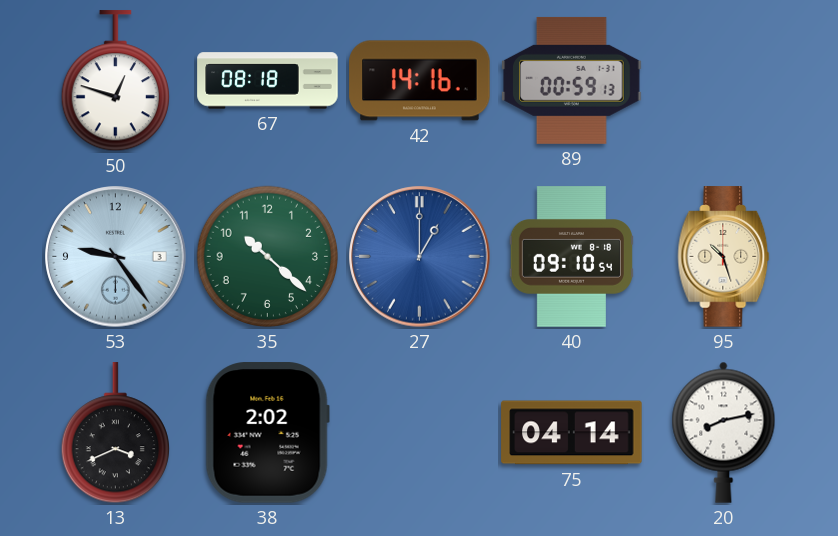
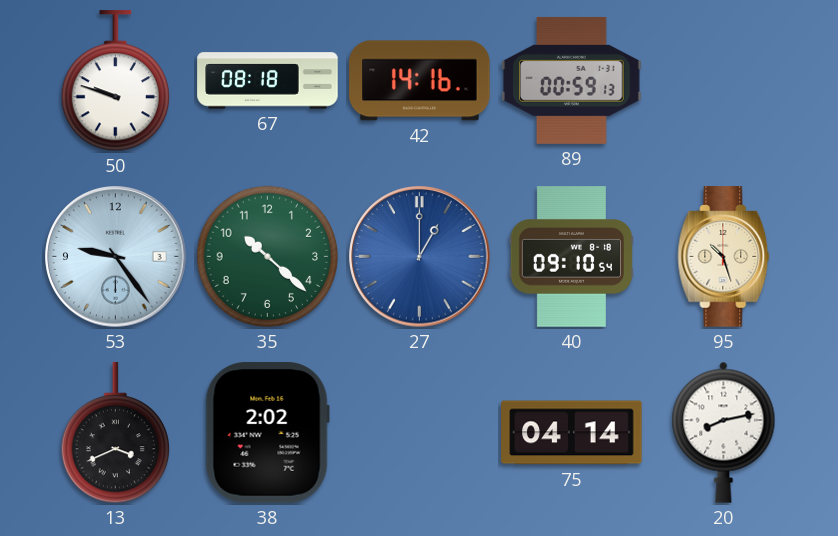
50: 12:48 -> 9:48 (115, 81)
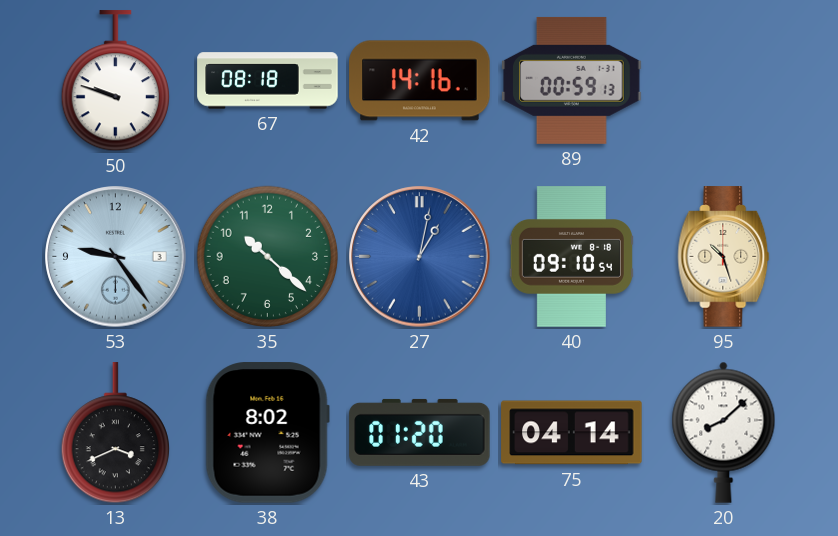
27: 1:00 -> 1:02 (420, 257)
38: 2:02 -> 8:02 (267, 433)
43: none -> 01:20 (420, 432)
20: 8:13 -> 8:08 (724, 432)
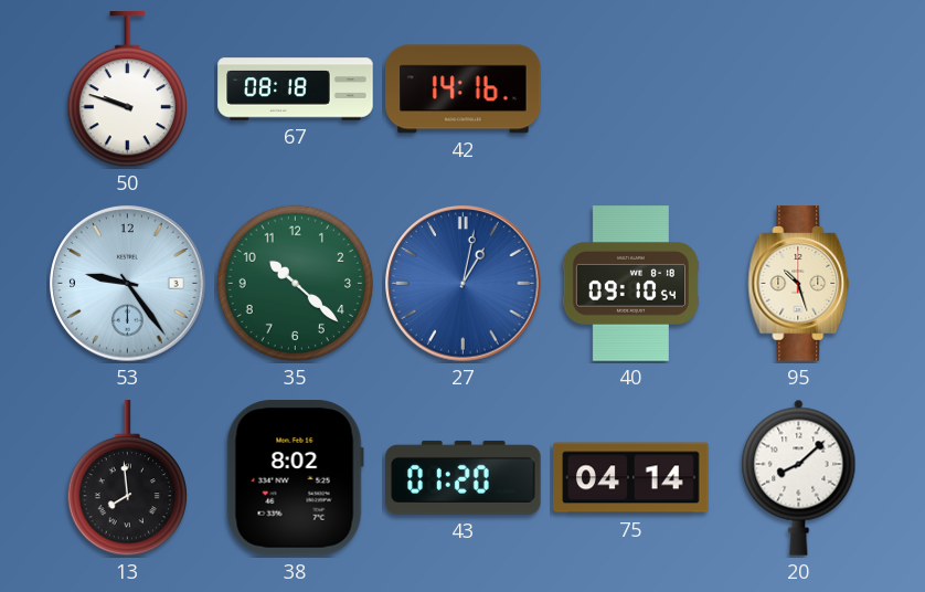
89: 00:59 -> none (572, 80)
13: 3:41 -> 7:59 (127, 478)
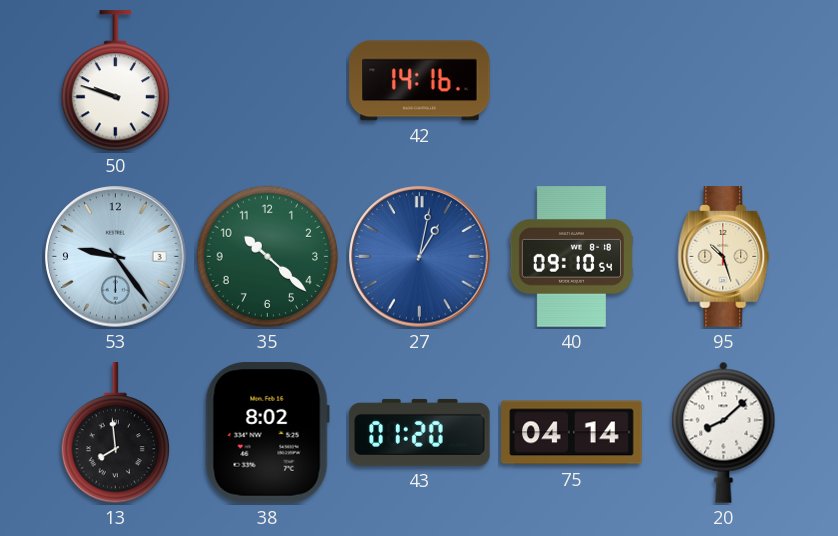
67: 08:18 -> none (296, 89)
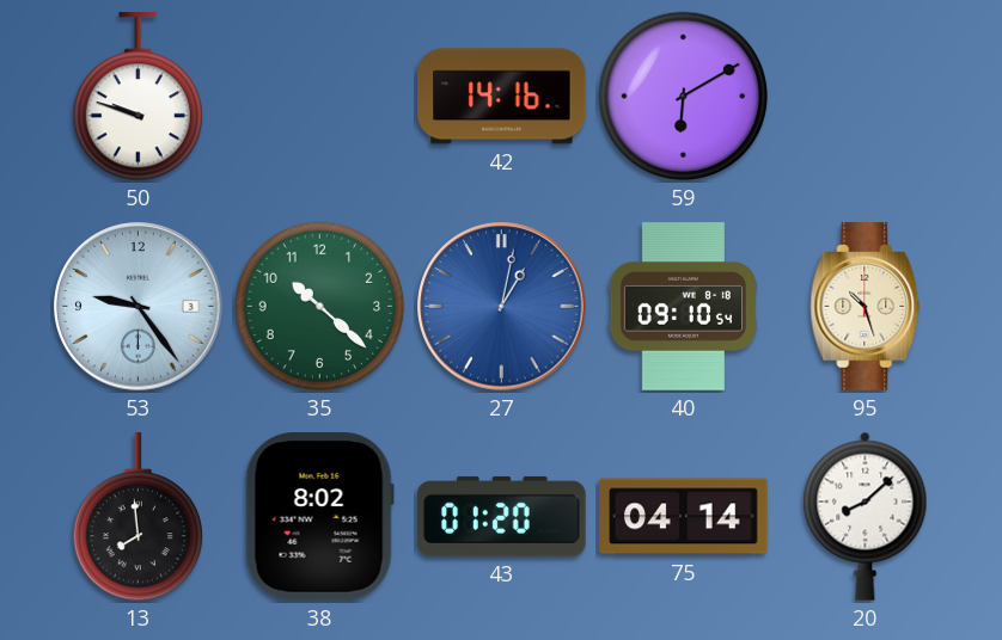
59: none -> 6:10 (684, 97)
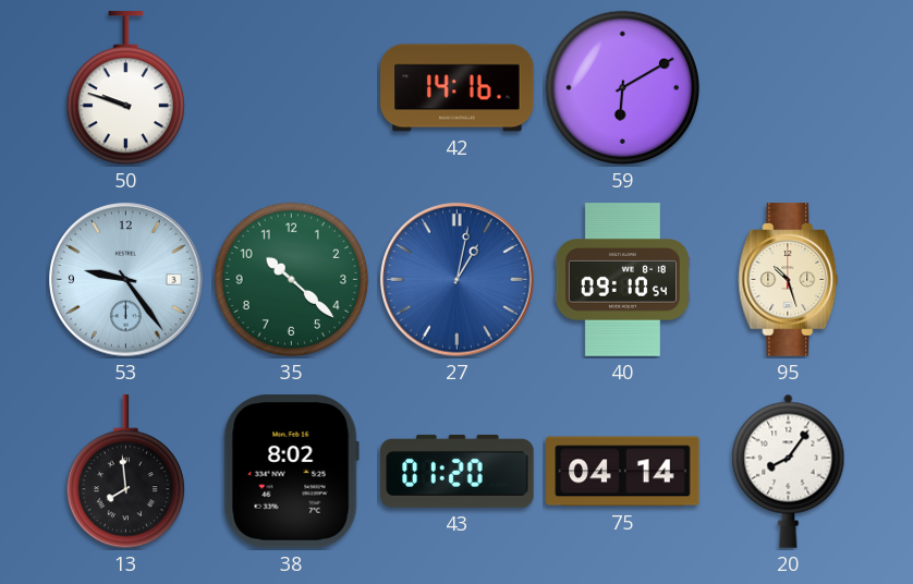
20: 8:08 -> 8:06 (789, 471)
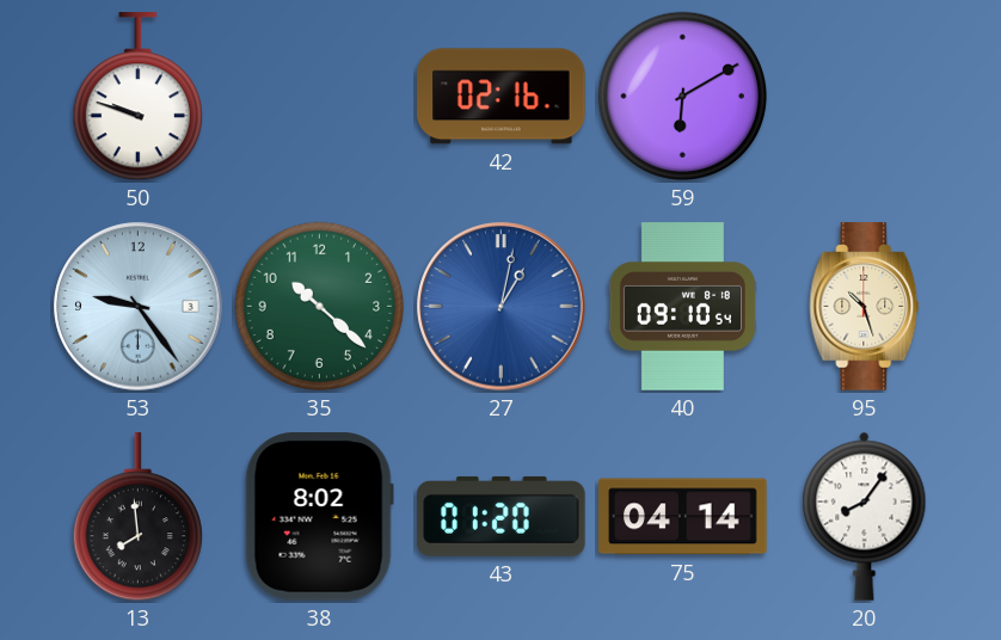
42: 14:16 -> 02:16 (502, 97)
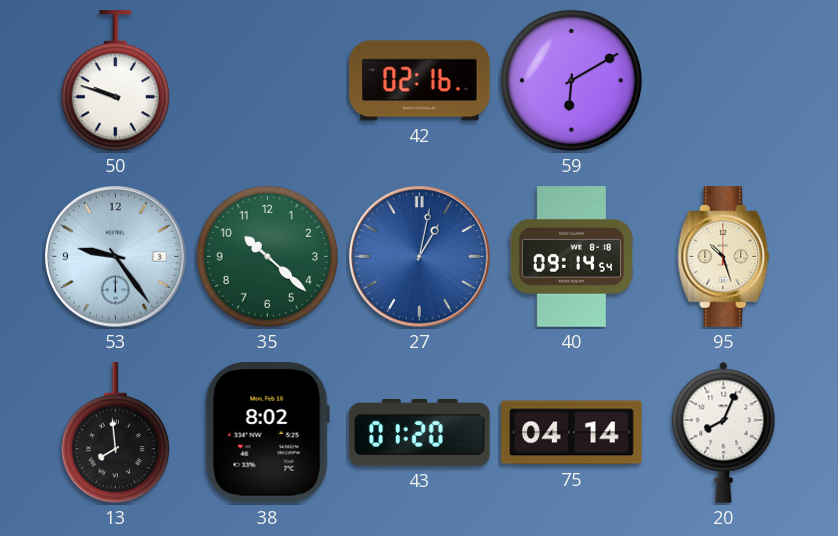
40: 09:10 -> 09:14 (571, 257)
20: 8:06 -> 8:04 (724, 432)
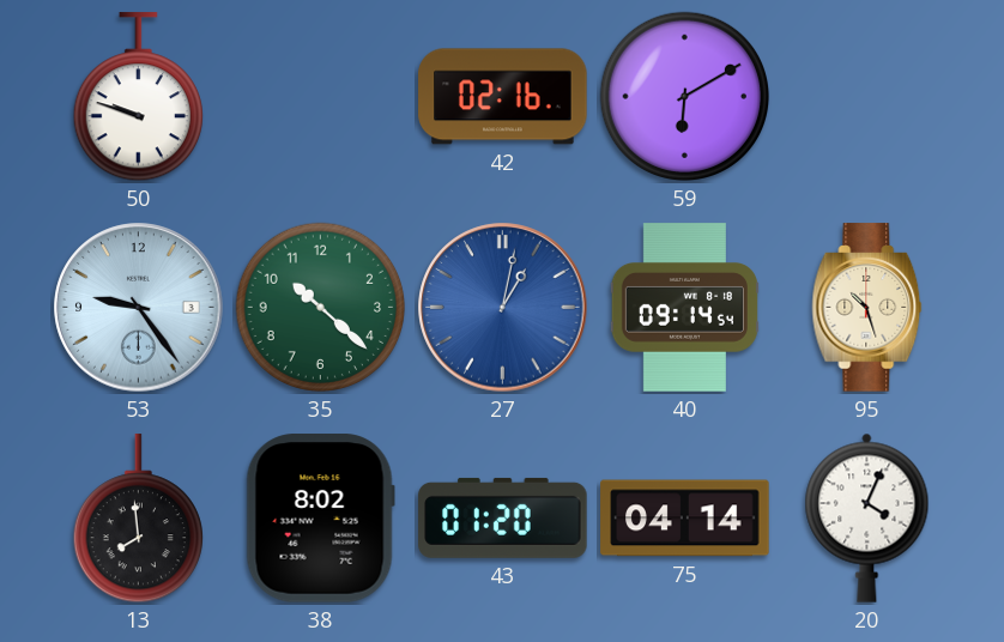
20: 8:04 -> 4:04 (867, 517)
